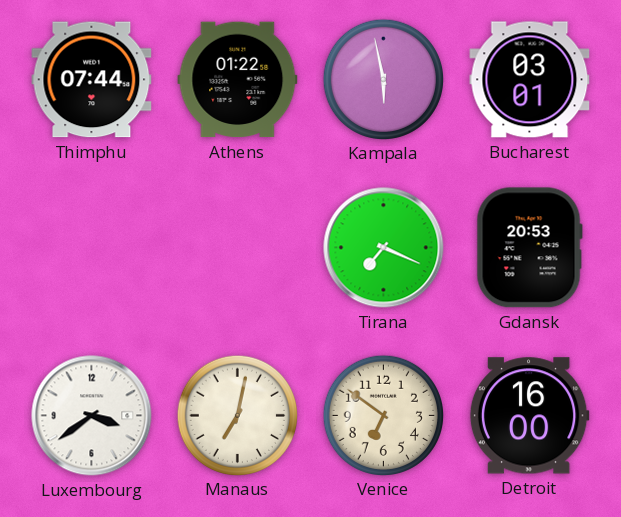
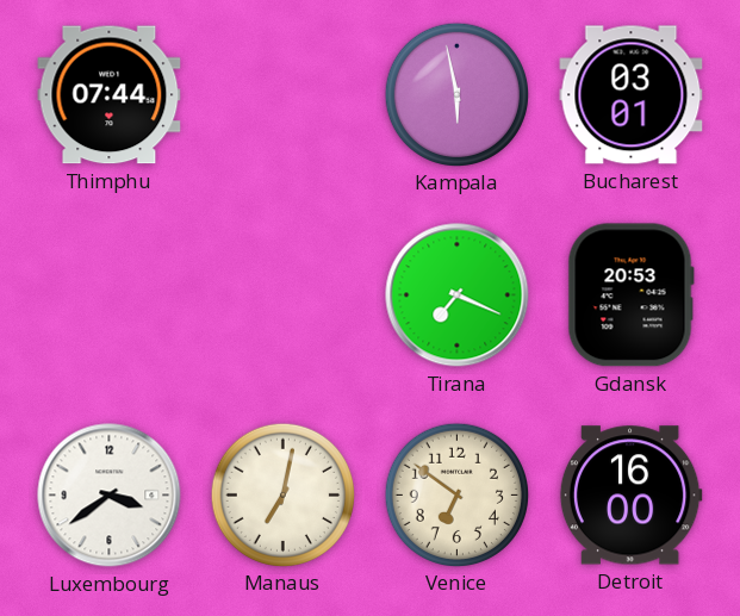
Athens: 01:22 -> none (238, 80)
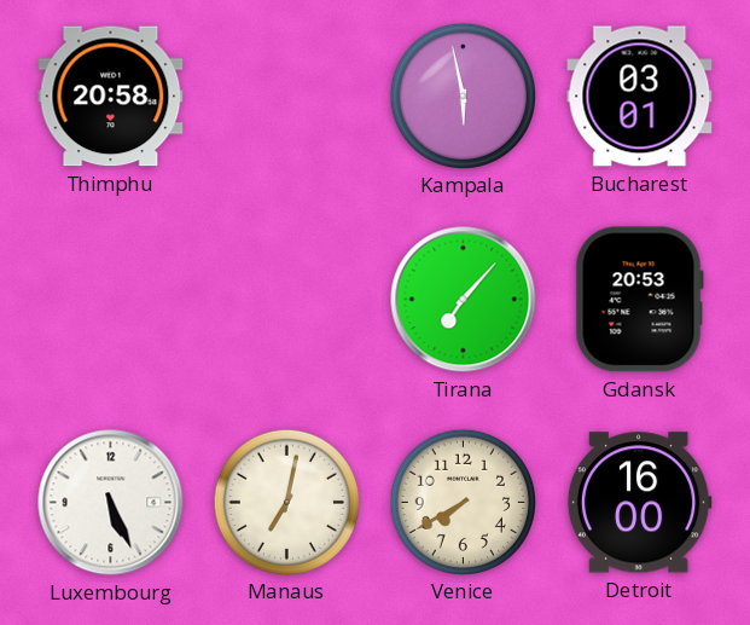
Thimphu: 07:44 -> 20:58 (111, 97)
Tirana: 7:19 -> 7:07 (464, 300)
Luxembourg: 3:39 -> 5:26 (111, 503)
Venice: 6:51 -> 7:40 (463, 502)
